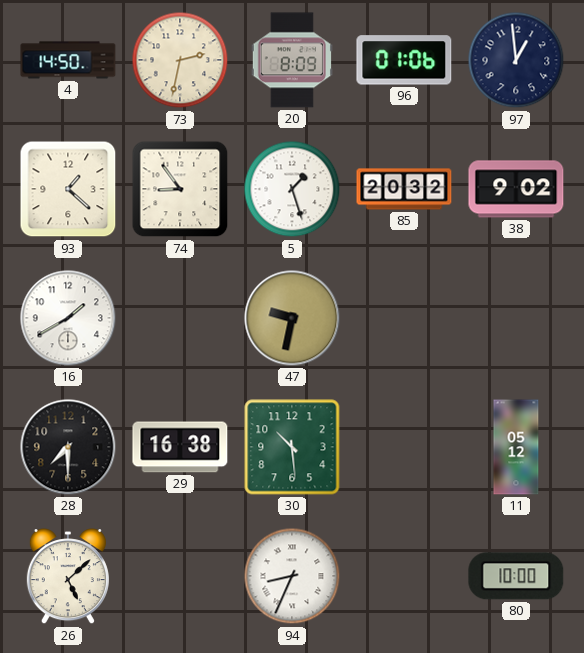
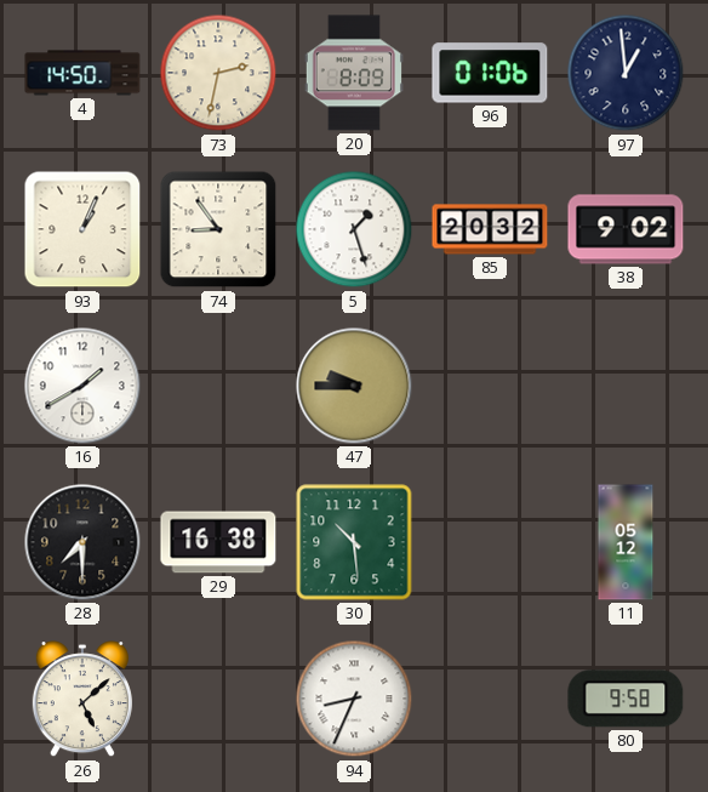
93: 1:22 -> 1:04 (82, 229)
47: 9:32 -> 9:45 (354, 386)
80: 10:00 -> 9:58 (626, 699)
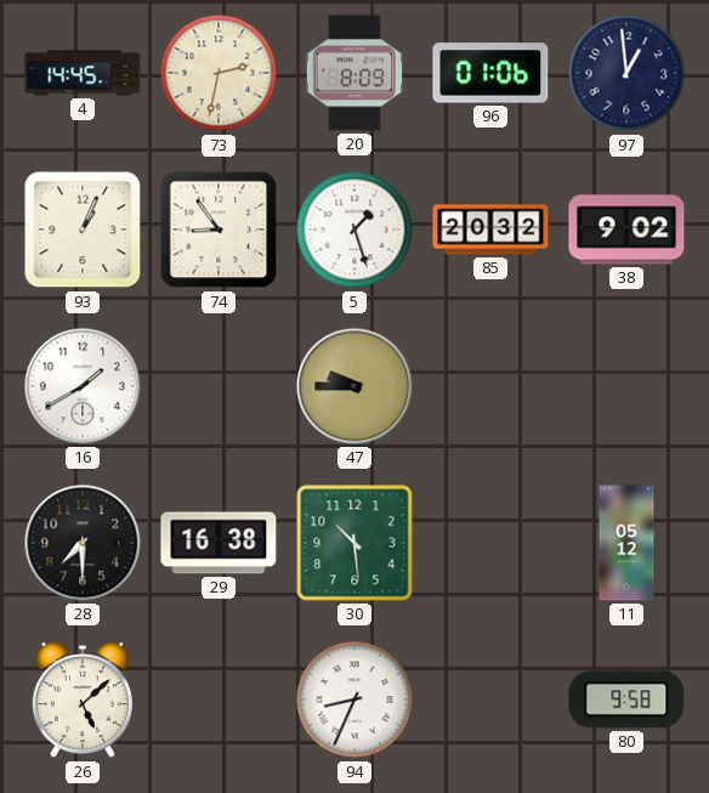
4: 14:50 -> 14:45 (83, 73)
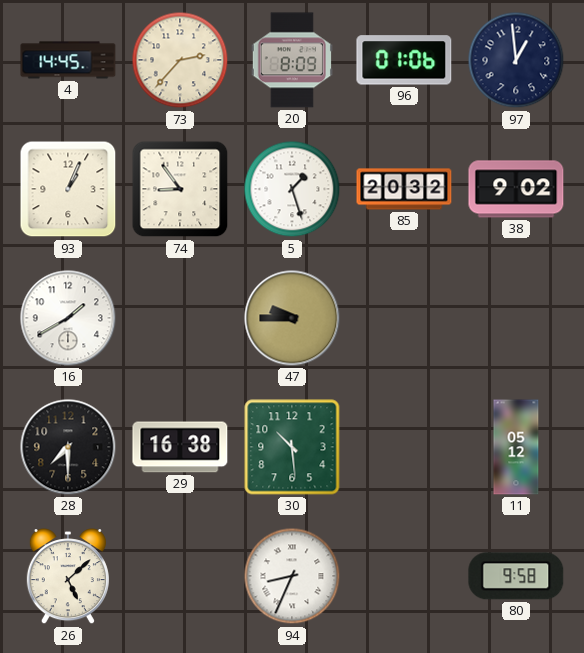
73: 2:32 -> 2:37 (180, 60)
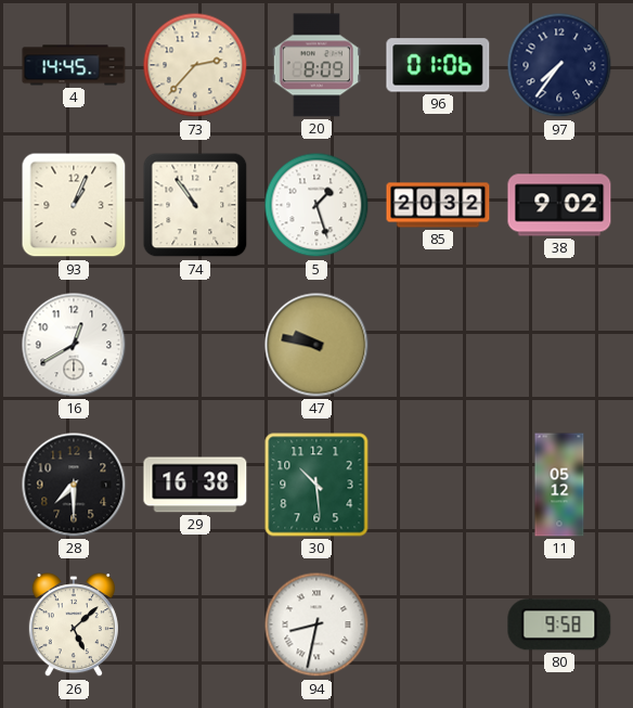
97: 12:59 -> 7:36 (559, 65)
74: 8:54 -> 10:54 (195, 205)
16: 1:40 -> 12:40 (74, 345)
47: 9:45 -> 9:47 (316, 345)
94: 8:34 -> 8:32 (316, 625)
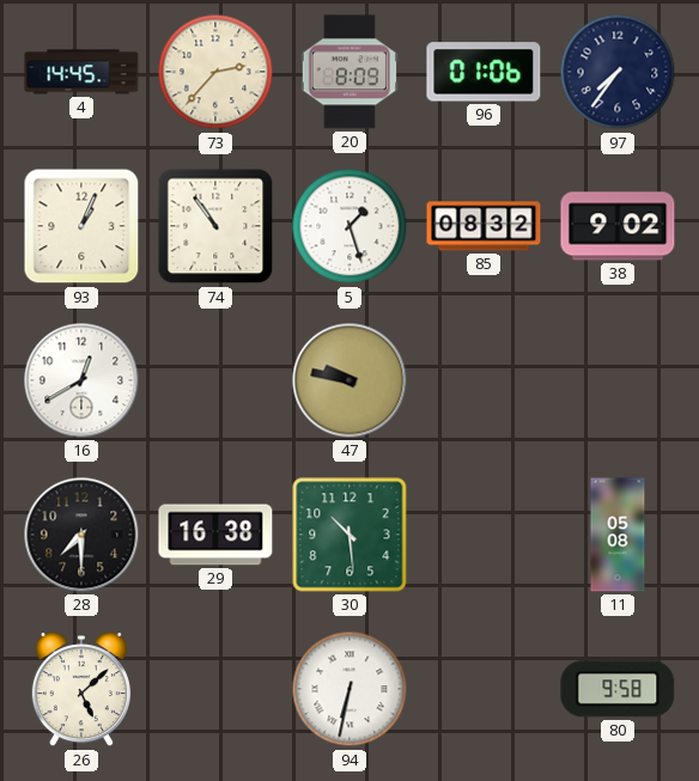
85: 20:32 -> 08:32 (484, 226)
11: 05:12 -> 05:08 (618, 535)
94: 8:32 -> 6:32 (349, 689)
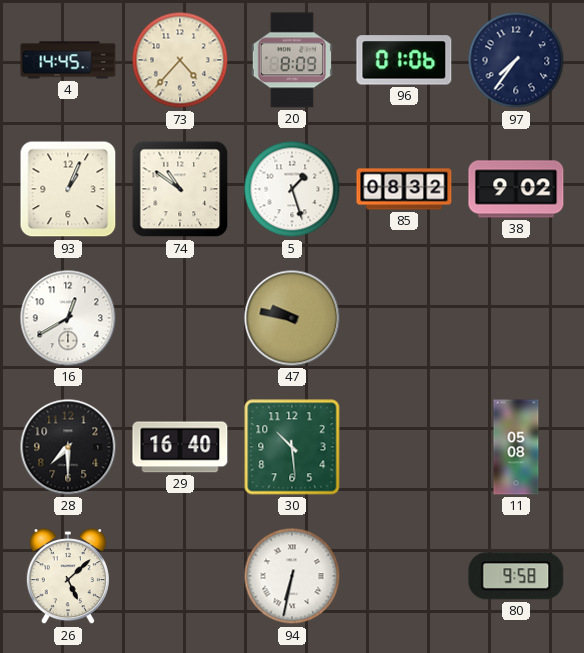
73: 2:37 -> 4:37 (180, 60)
74: 10:54 -> 10:51 (180, 189)
29: 16:38 -> 16:40 (180, 447)
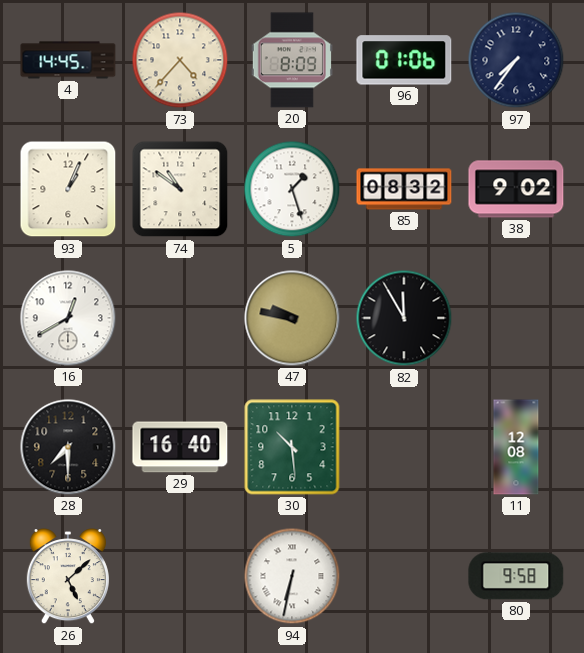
82: none -> 11:55 (404, 318)
11: 05:08 -> 12:08 (516, 447)
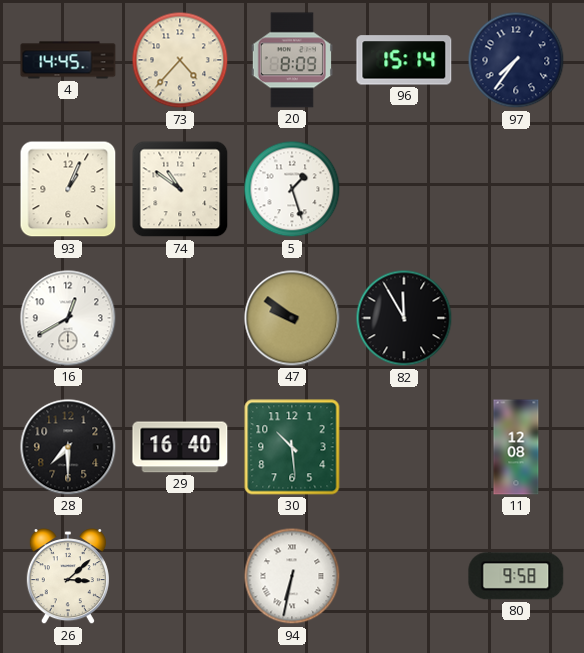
96: 01:06 -> 15:14 (404, 60)
85: 08:32 -> none (404, 189)
38: 9:02 -> none (516, 189)
47: 9:47 -> 9:51 (292, 318)
26: 5:08 -> 3:08 (68, 577)
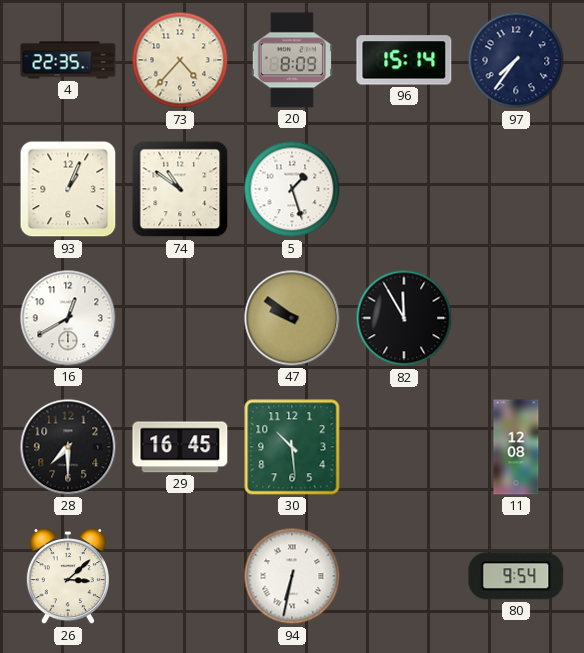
4: 14:45 -> 22:35 (68, 60)
29: 16:40 -> 16:45 (180, 447)
80: 9:58 -> 9:54 (516, 576)
